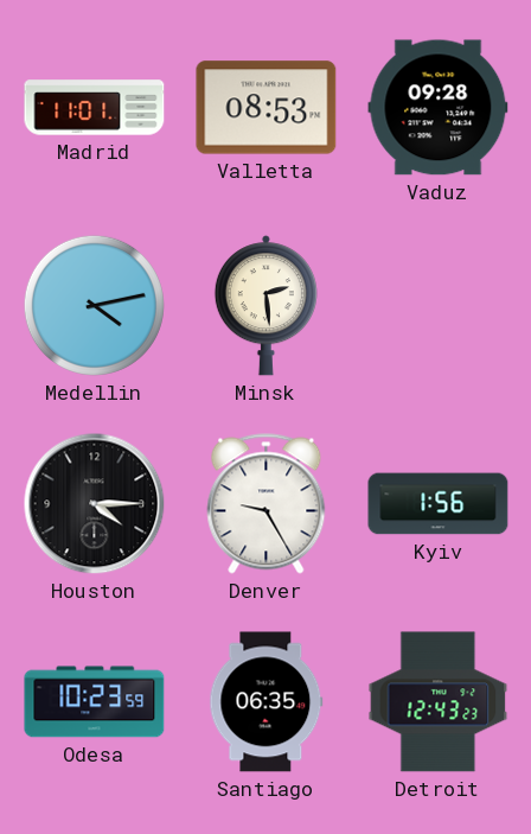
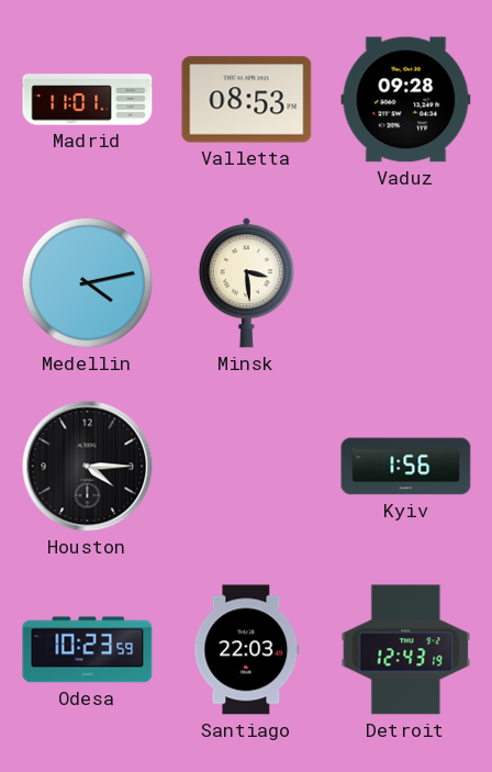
Minsk: 2:29 -> 3:29 (246, 283)
Denver: 9:25 -> none (267, 504)
Santiago: 06:35 -> 22:03 (247, 650)
Detroit: 12:43:23 -> 12:43:19 (406, 650)
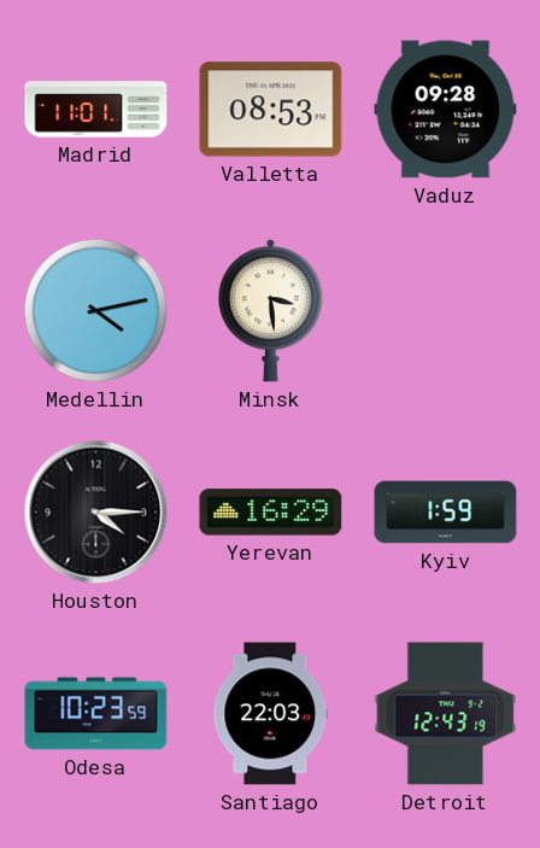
Yerevan: none -> 16:29 (271, 513)
Kyiv: 1:56 -> 1:59 (446, 513)
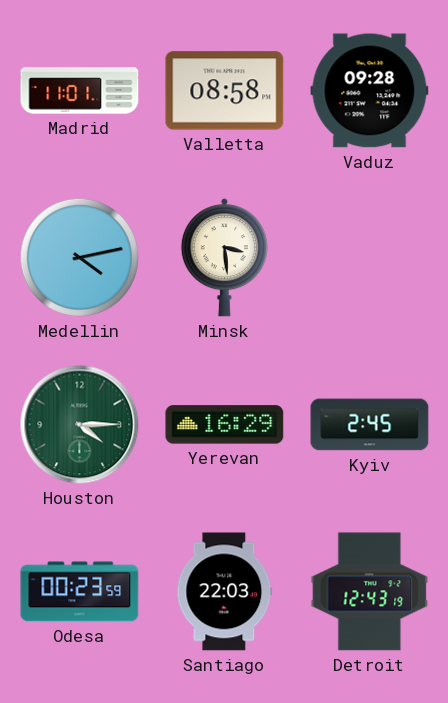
Valletta: 08:53 -> 08:58 (225, 91)
Houston dial: black -> green (80, 425)
Kyiv: 1:59 -> 2:45 (370, 425)
Odesa: 10:23 -> 00:23 (80, 592)
